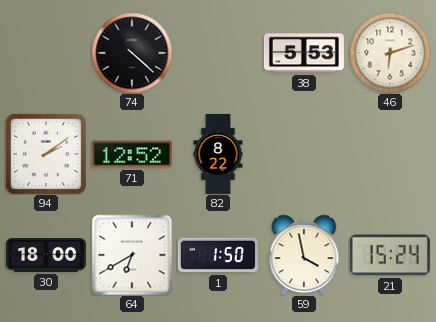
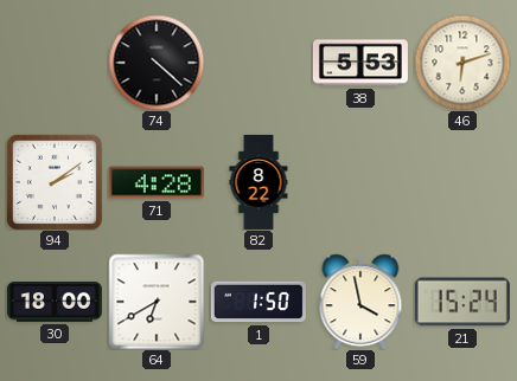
71: 12:52 -> 4:28 (157, 182)
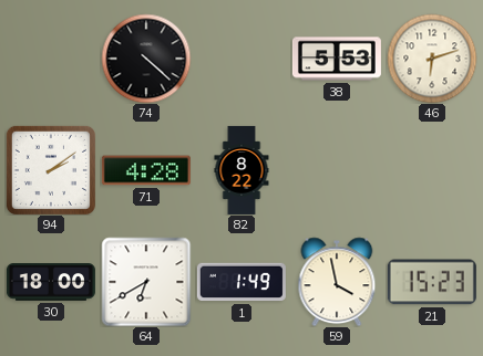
1: 1:50 -> 1:49 (242, 282)
21: 15:24 -> 15:23 (432, 282)
